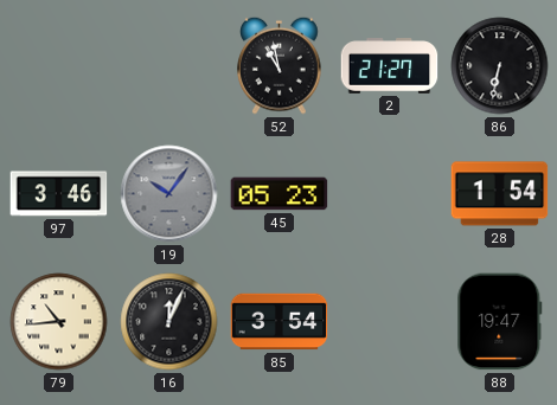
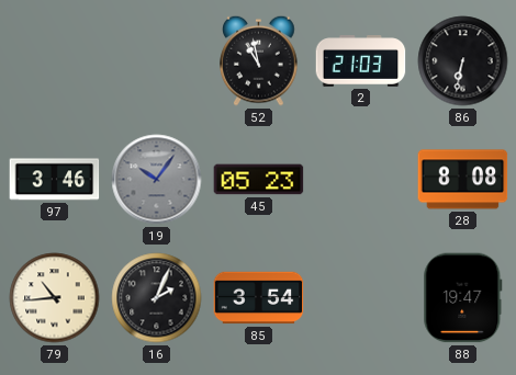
2: 21:27 -> 21:03 (361, 61)
28: 1:54 -> 8:08 (463, 180)
16: 12:04 -> 2:04 (157, 298)
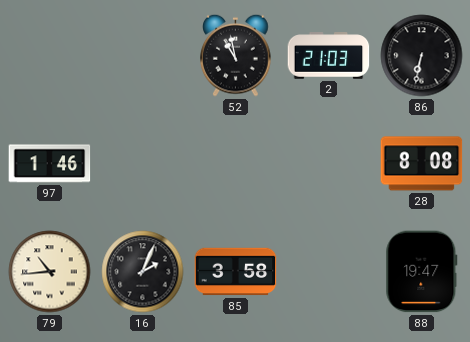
97: 3:46 -> 1:46 (50, 164)
19: 10:06 -> none (157, 180)
45: 05:23 -> none (259, 180)
85: 3:54 -> 3:58 (236, 272)
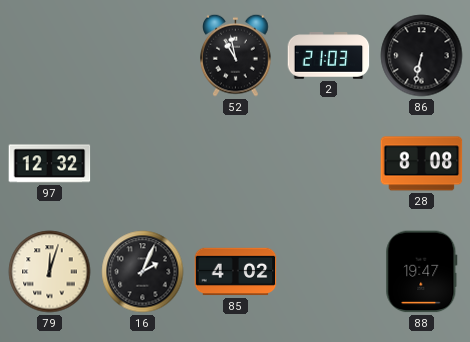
97: 1:46 -> 12:32 (50, 164)
79: 10:44 -> 12:03 (50, 272)
85: 3:58 -> 4:02 (236, 272)
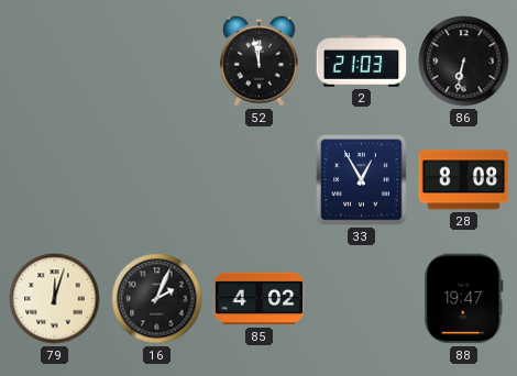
52: 10:58 -> 11:58 (260, 60)
97: 12:32 -> none (50, 164)
33: none -> 12:55 (362, 180)
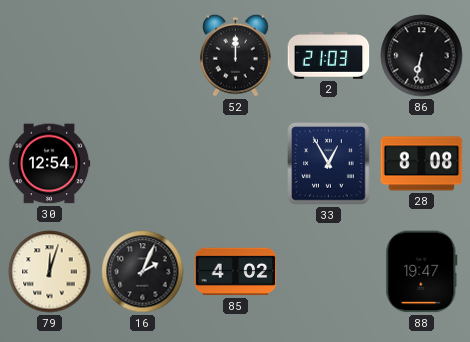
52: 11:58 -> 12:00 (236, 55)
30: none -> 12:54 (49, 164)
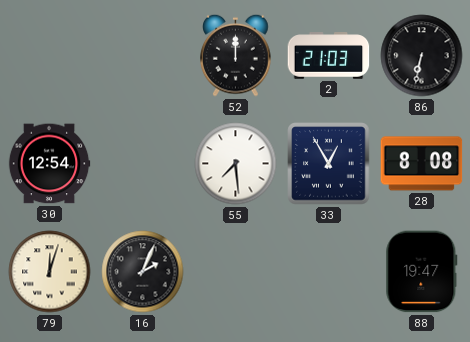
55: none -> 7:29 (236, 164)
85: 4:02 -> none (236, 272)
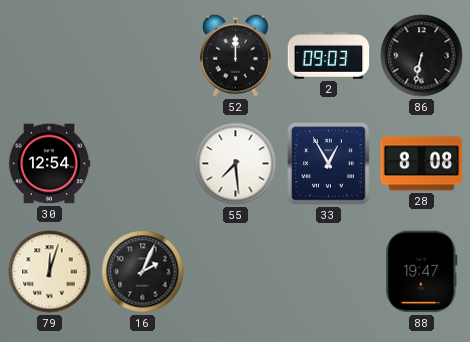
2: 21:03 -> 09:03 (329, 56)
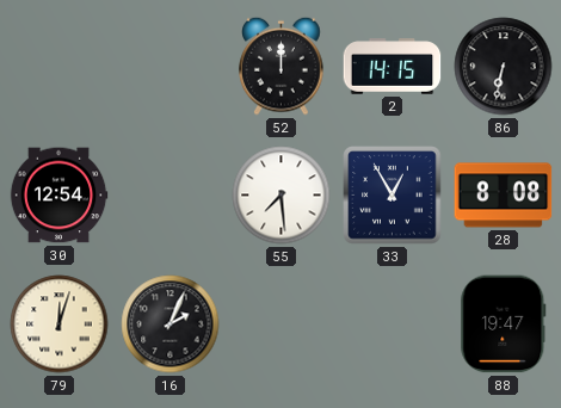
2: 09:03 -> 14:15 (393, 67)
